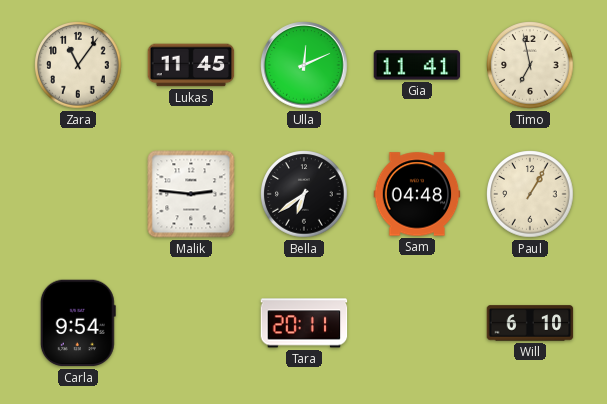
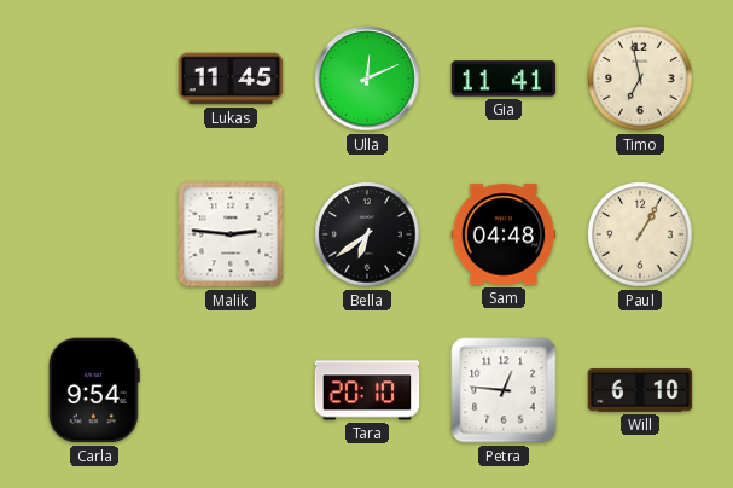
Zara: 11:06 -> none (78, 65)
Tara: 20:11 -> 20:10 (367, 390)
Petra: none -> 12:46 (504, 390)
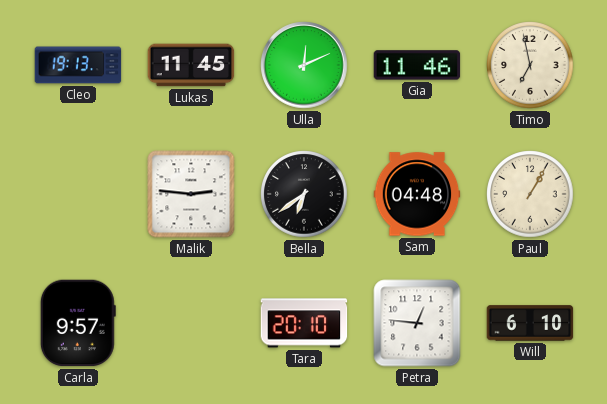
Cleo: none -> 19:13 (78, 65)
Gia: 11:41 -> 11:46 (417, 65)
Carla: 9:54 -> 9:57 (78, 323)
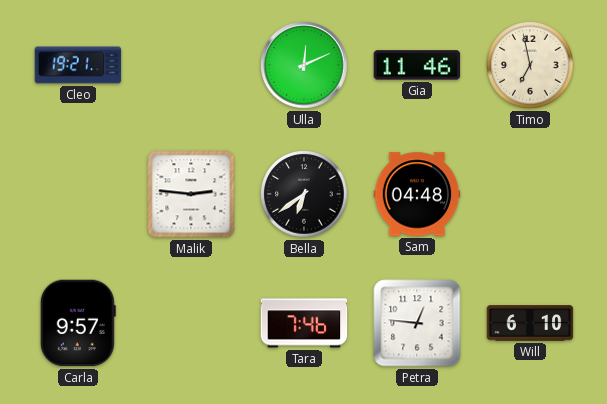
Cleo: 19:13 -> 19:21 (78, 65)
Lukas: 11:45 -> none (191, 65)
Paul: 1:05 -> none (530, 194)
Tara: 20:10 -> 7:46 (304, 323)
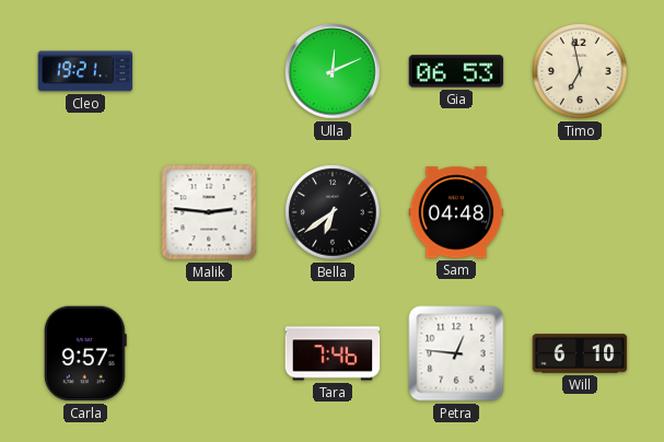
Gia: 11:46 -> 06:53 (456, 71)
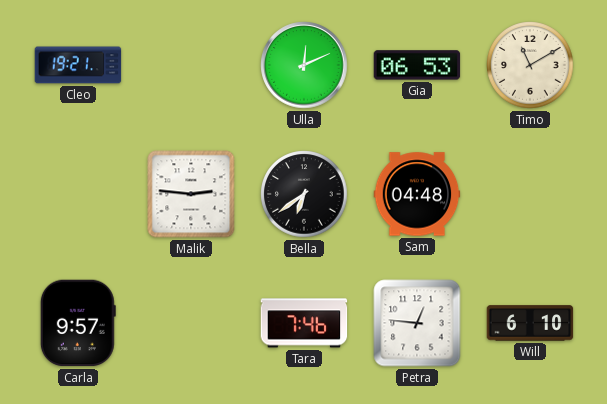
Timo: 6:58 -> 11:10 (530, 65)
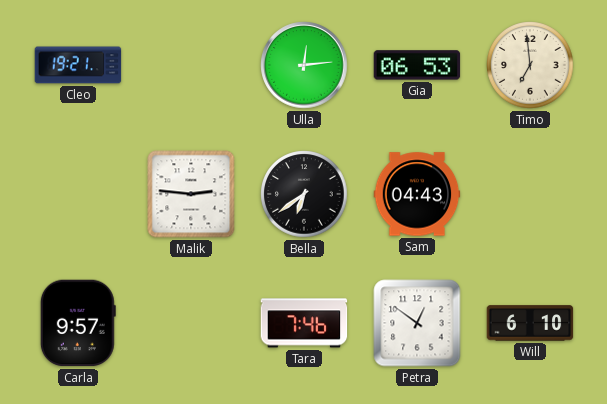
Ulla: 12:11 -> 12:14 (304, 65)
Timo: 11:10 -> 6:59 (530, 65)
Sam: 04:48 -> 04:43 (417, 194)
Petra: 12:46 -> 12:51 (417, 323)
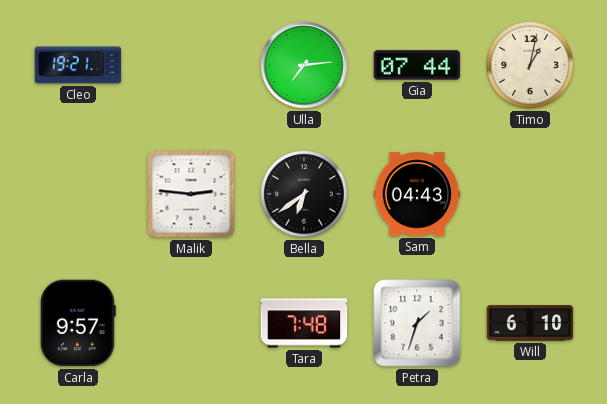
Ulla: 12:14 -> 7:14 (304, 65)
Gia: 06:53 -> 07:44 (417, 65)
Timo: 6:59 -> 1:02 (530, 65)
Tara: 7:46 -> 7:48 (304, 323)
Petra: 12:51 -> 1:33 (417, 323)
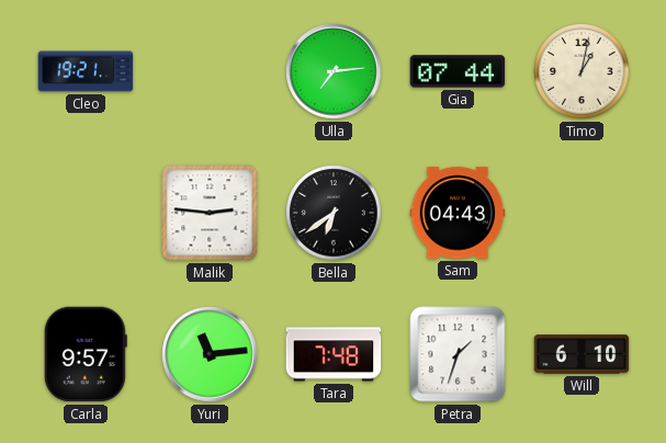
Yuri: none -> 11:14 (210, 354)
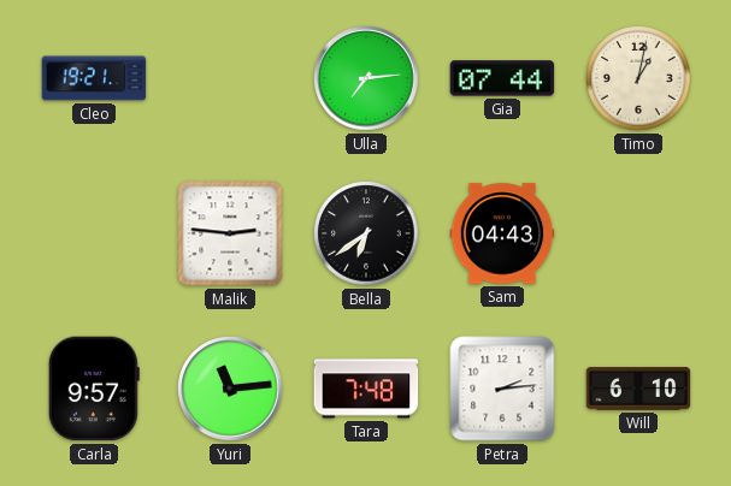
Petra: 1:33 -> 2:14 (502, 389)
